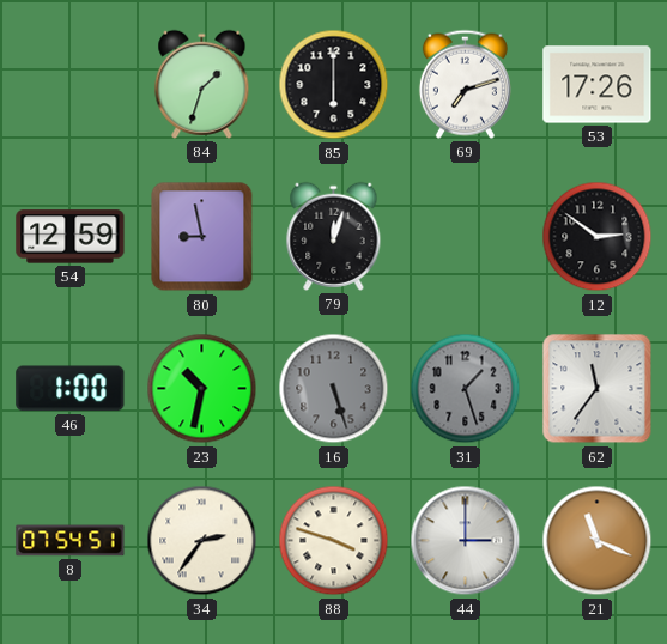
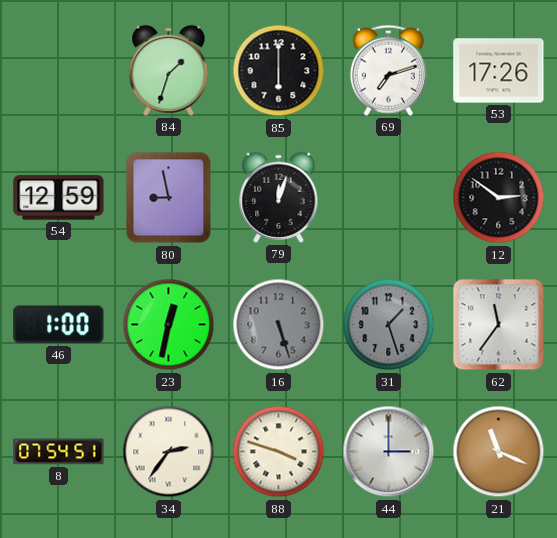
23: 10:32 -> 12:32 (169, 325)
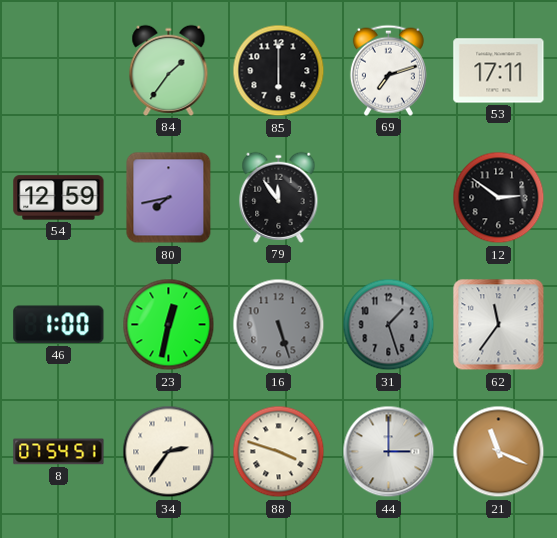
84: 1:33 -> 1:36 (169, 70)
53: 17:26 -> 17:11 (499, 71)
80: 8:58 -> 7:43 (169, 198)
79: 12:03 -> 11:54 (279, 197)
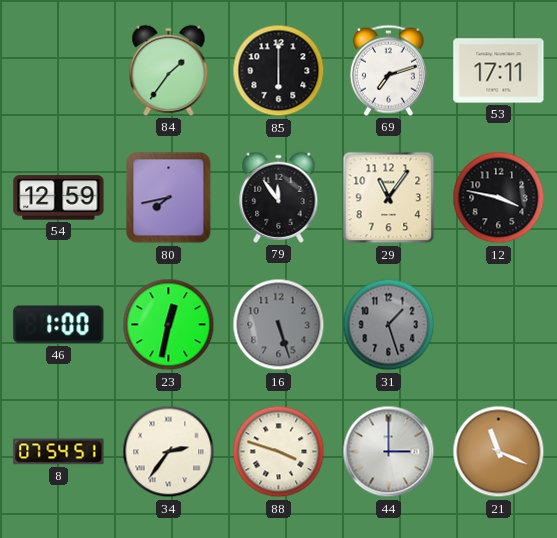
29: none -> 11:06 (389, 198)
12: 2:51 -> 3:47 (499, 198)
62: 11:36 -> none (499, 325)
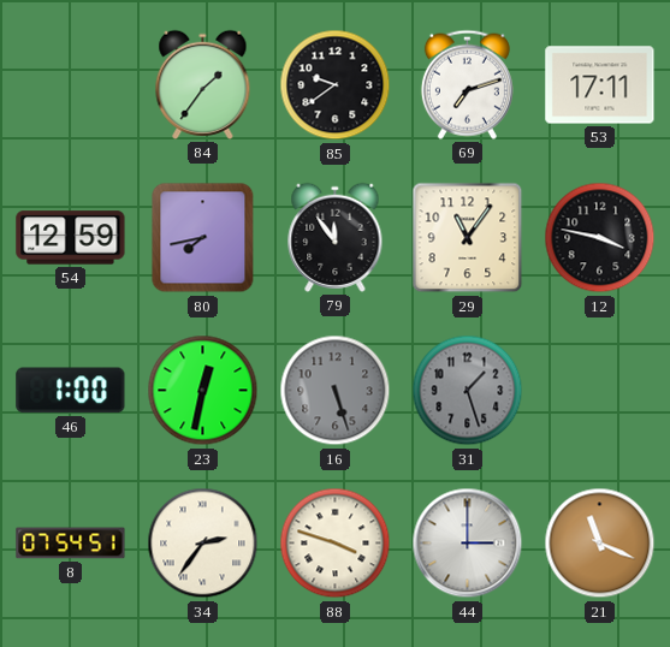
85: 6:00 -> 9:39 (336, 85)
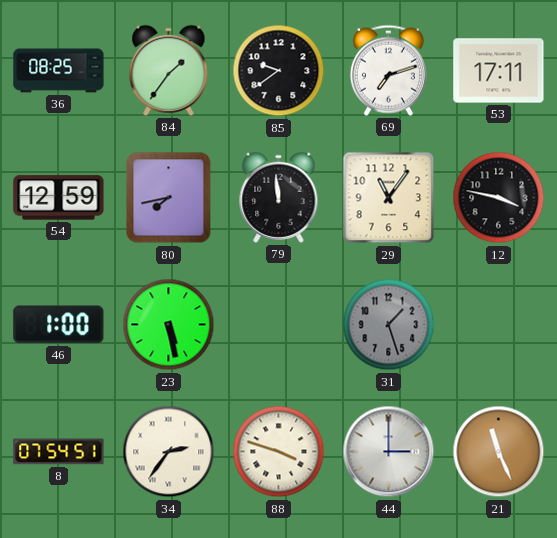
36: none -> 08:25 (59, 71)
79: 11:54 -> 11:59 (279, 197)
23: 12:32 -> 5:28 (169, 325)
16: 5:27 -> none (336, 391)
21: 11:19 -> 11:26 (499, 452)
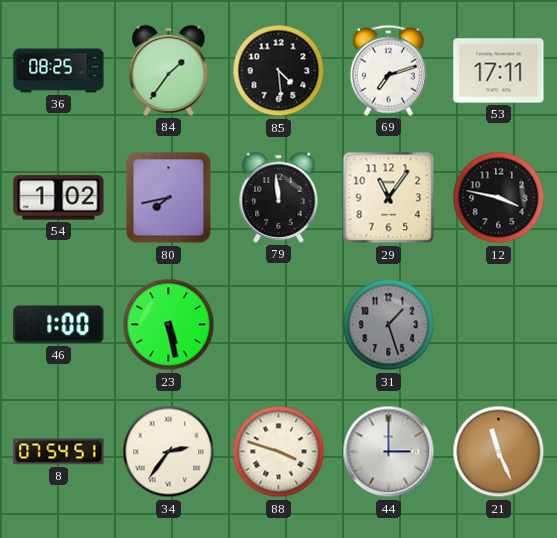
85: 9:39 -> 4:29 (279, 71)
54: 12:59 -> 1:02 (59, 198)
